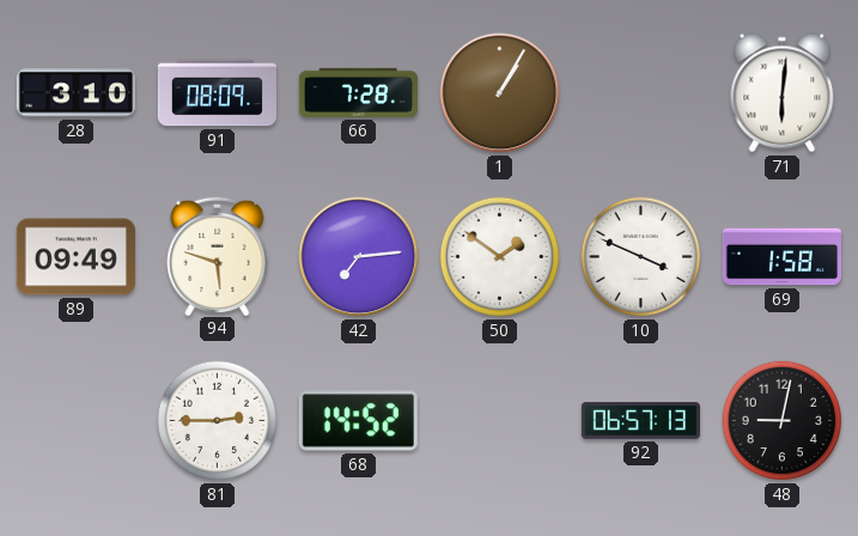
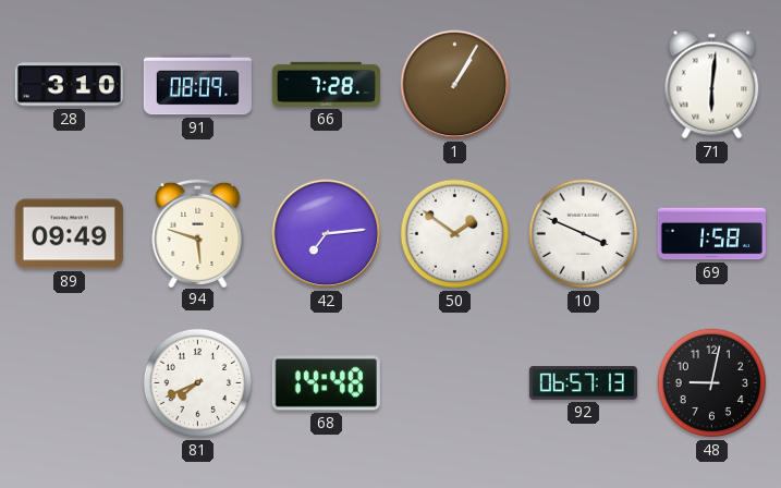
81: 2:45 -> 7:41 (198, 383)
68: 14:52 -> 14:48 (326, 383)
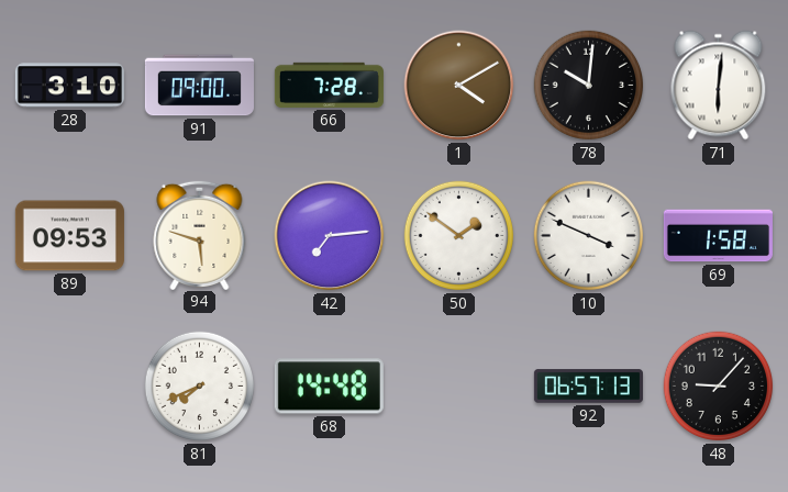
91: 08:09 -> 09:00 (199, 86)
1: 1:05 -> 4:10 (459, 86)
78: none -> 10:01 (589, 86)
89: 09:49 -> 09:53 (69, 236)
48: 9:02 -> 9:07 (719, 387)
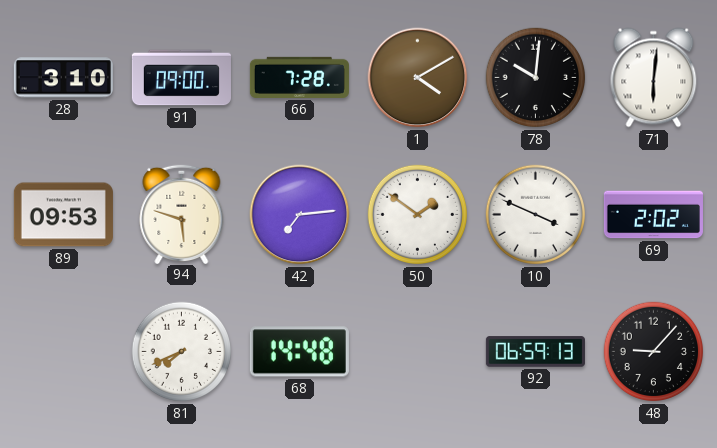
69: 1:58 -> 2:02 (653, 215)
92: 06:57 -> 06:59 (535, 352)
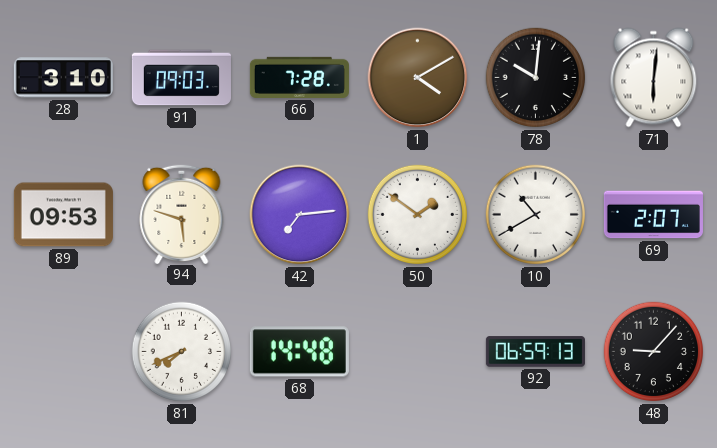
91: 09:00 -> 09:03 (181, 78)
10: 3:49 -> 10:40 (536, 215)
69: 2:02 -> 2:07 (653, 215)
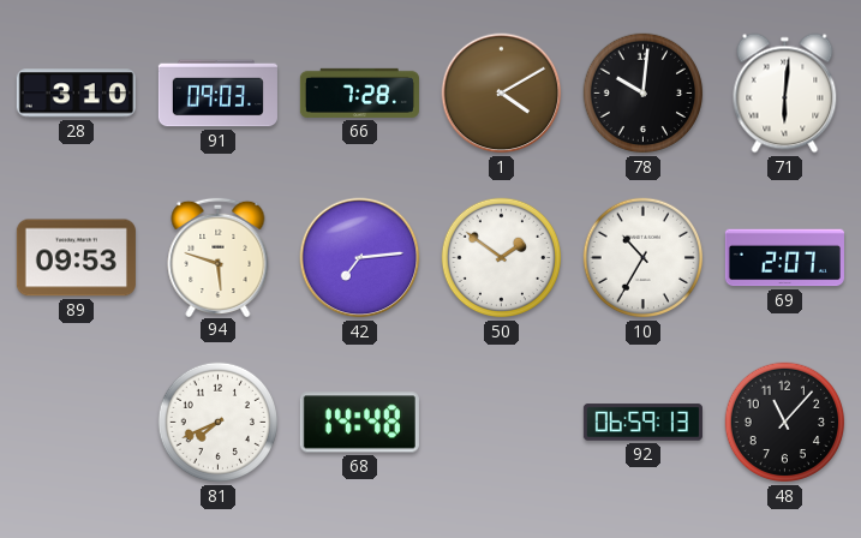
10: 10:40 -> 10:35 (644, 258)
48: 9:07 -> 11:07 (785, 423)
